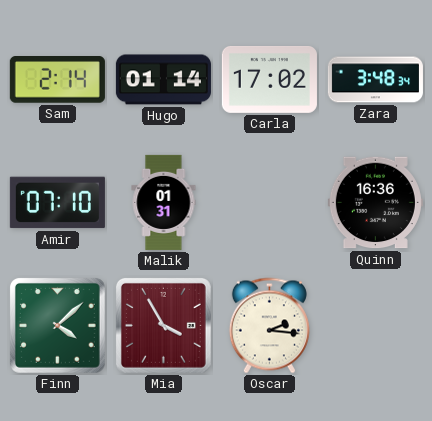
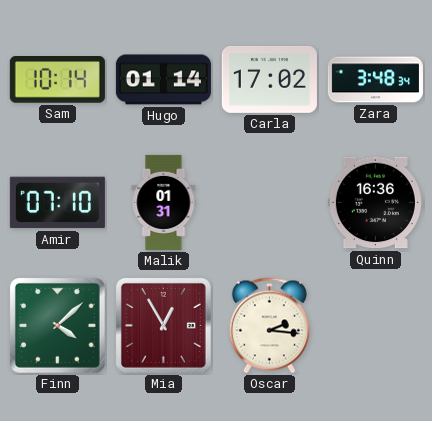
Sam: 2:14 -> 10:14 (57, 80)
Mia: 3:55 -> 12:55 (163, 325)
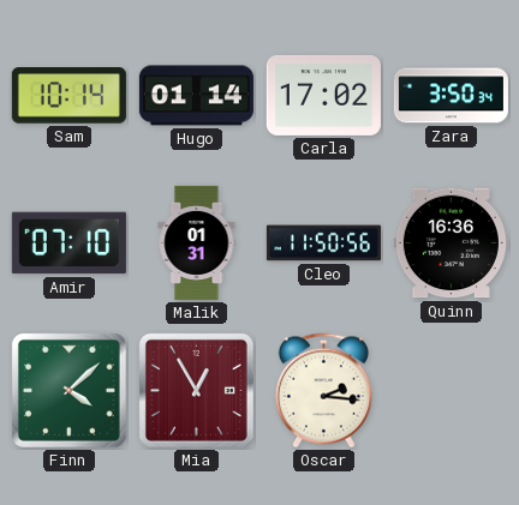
Zara: 3:48 -> 3:50 (451, 96)
Cleo: none -> 11:50 (323, 244)
